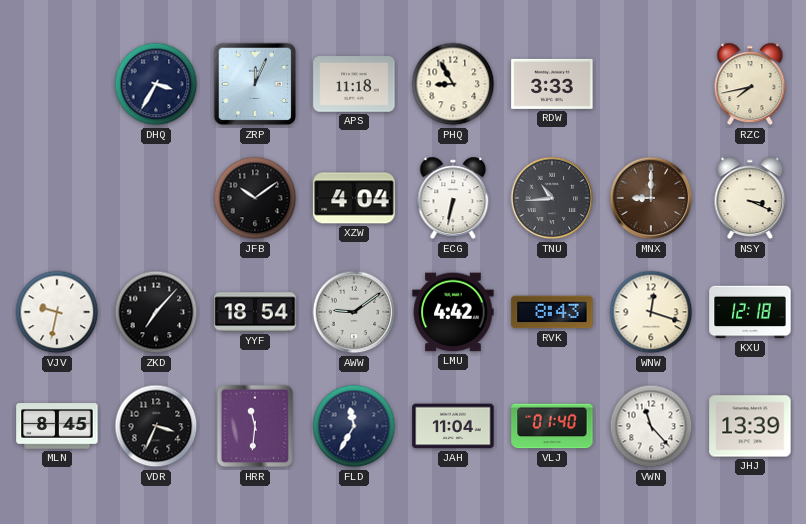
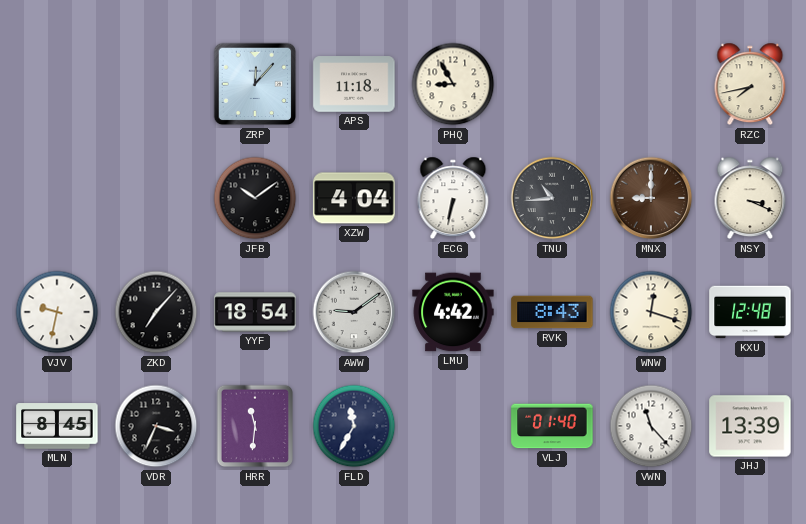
DHQ: 3:35 -> none (156, 84)
ZRP: 12:04 -> 12:07 (255, 84)
RDW: 3:33 -> none (552, 84)
KXU: 12:18 -> 12:48 (750, 312)
JAH: 11:04 -> none (453, 426)
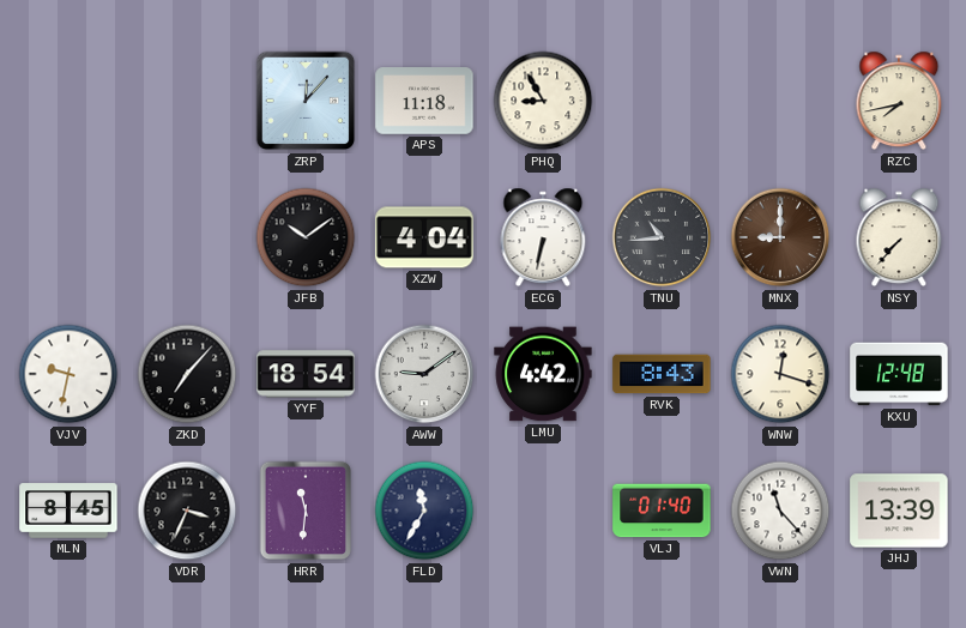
NSY: 3:19 -> 7:37 (899, 237)
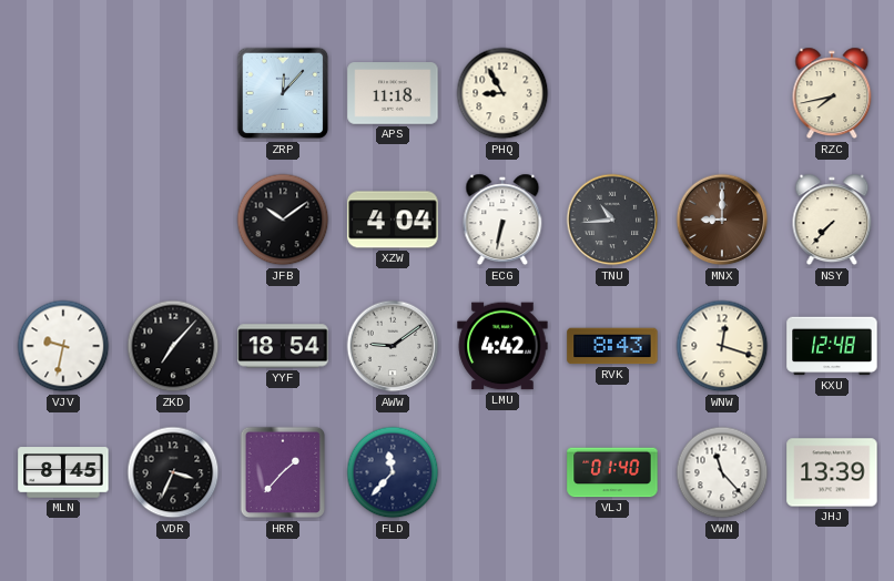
HRR: 11:31 -> 1:37 (283, 472)
FLD: 11:35 -> 11:37 (393, 472)
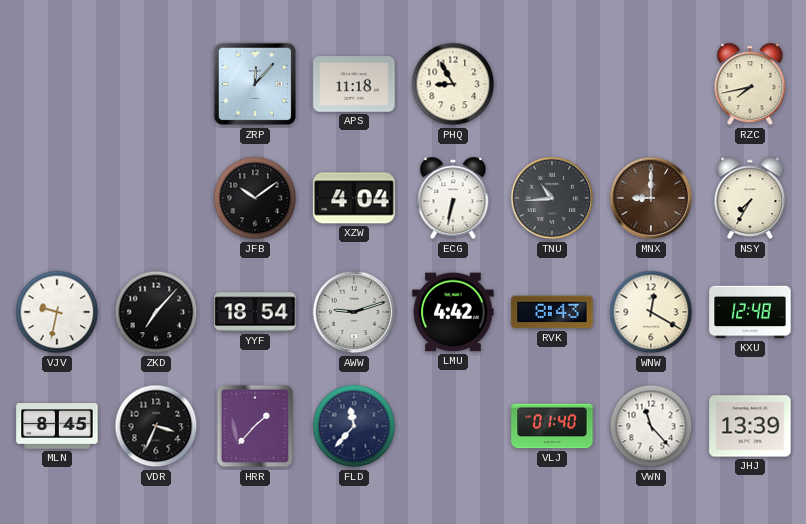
NSY: 7:37 -> 7:35 (750, 198)
AWW: 9:09 -> 9:12 (354, 312)
WNW: 12:18 -> 12:20 (651, 312)
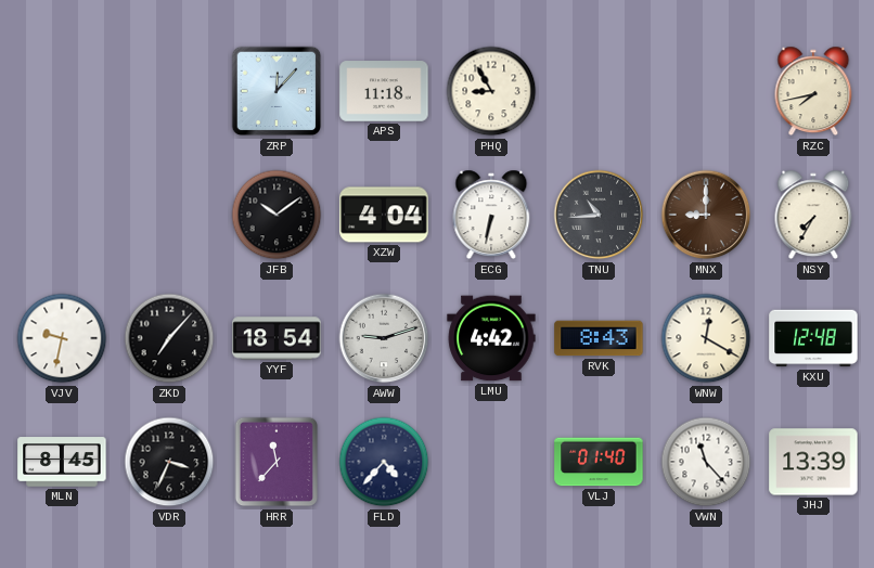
HRR: 1:37 -> 11:37 (277, 462)
FLD: 11:37 -> 4:37 (384, 462)
